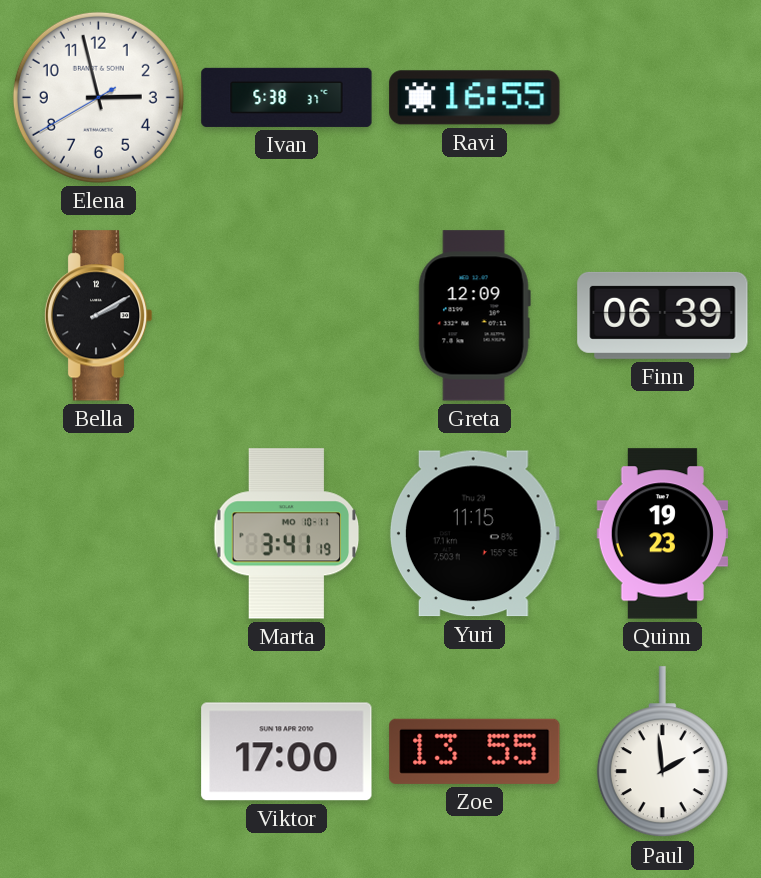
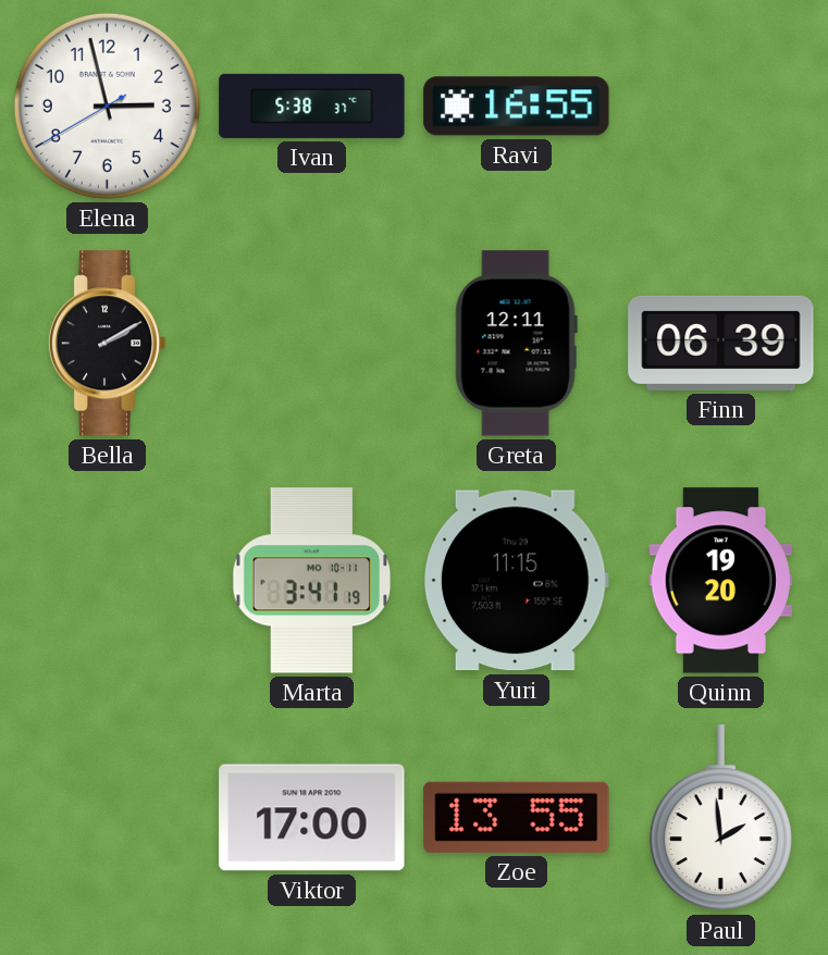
Greta: 12:09 -> 12:11 (516, 344)
Quinn: 19:23 -> 19:20 (720, 581)
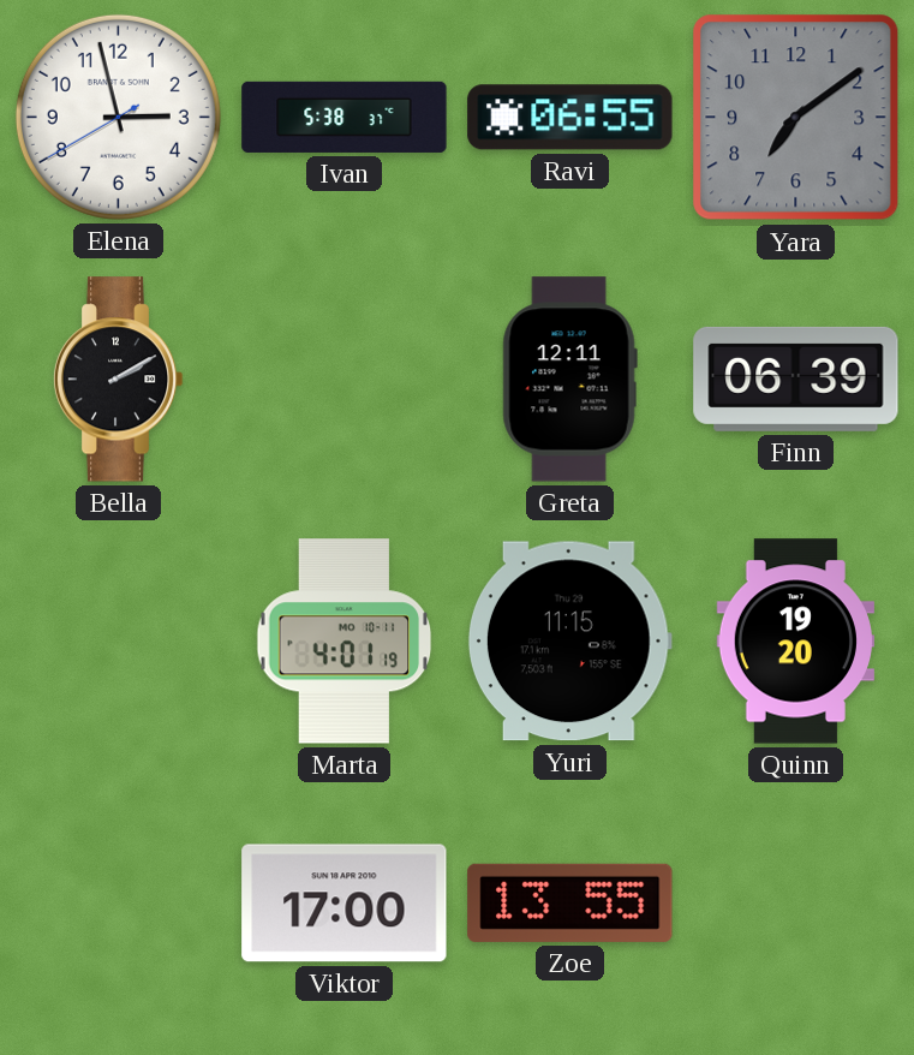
Ravi: 16:55 -> 06:55 (570, 118)
Yara: none -> 7:09 (796, 118)
Marta: 3:41 -> 4:01 (345, 642)
Paul: 1:59 -> none (720, 818)
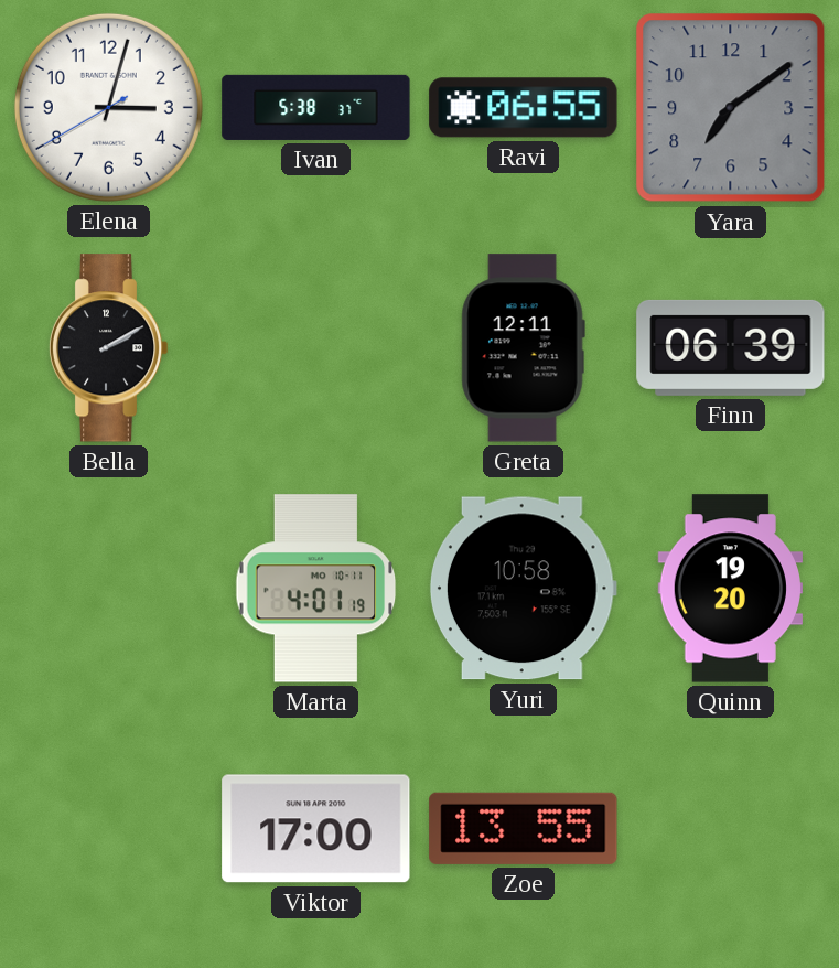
Elena: 2:57 -> 3:02 (108, 107)
Yuri: 11:15 -> 10:58 (523, 589)
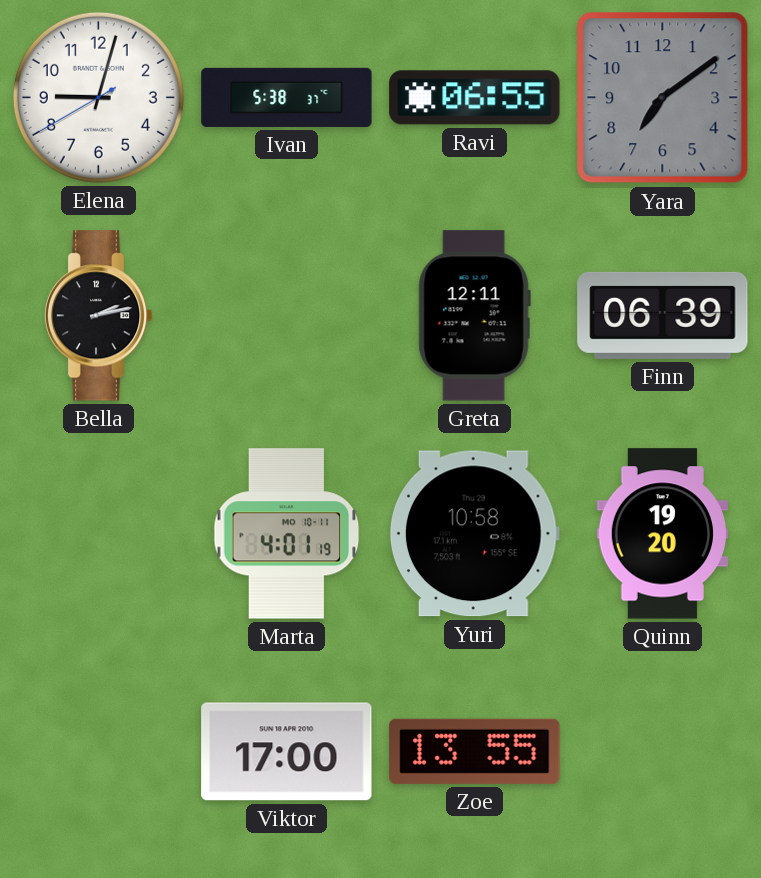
Elena: 3:02 -> 9:02 (98, 97)
Bella: 2:10 -> 2:13 (98, 316)
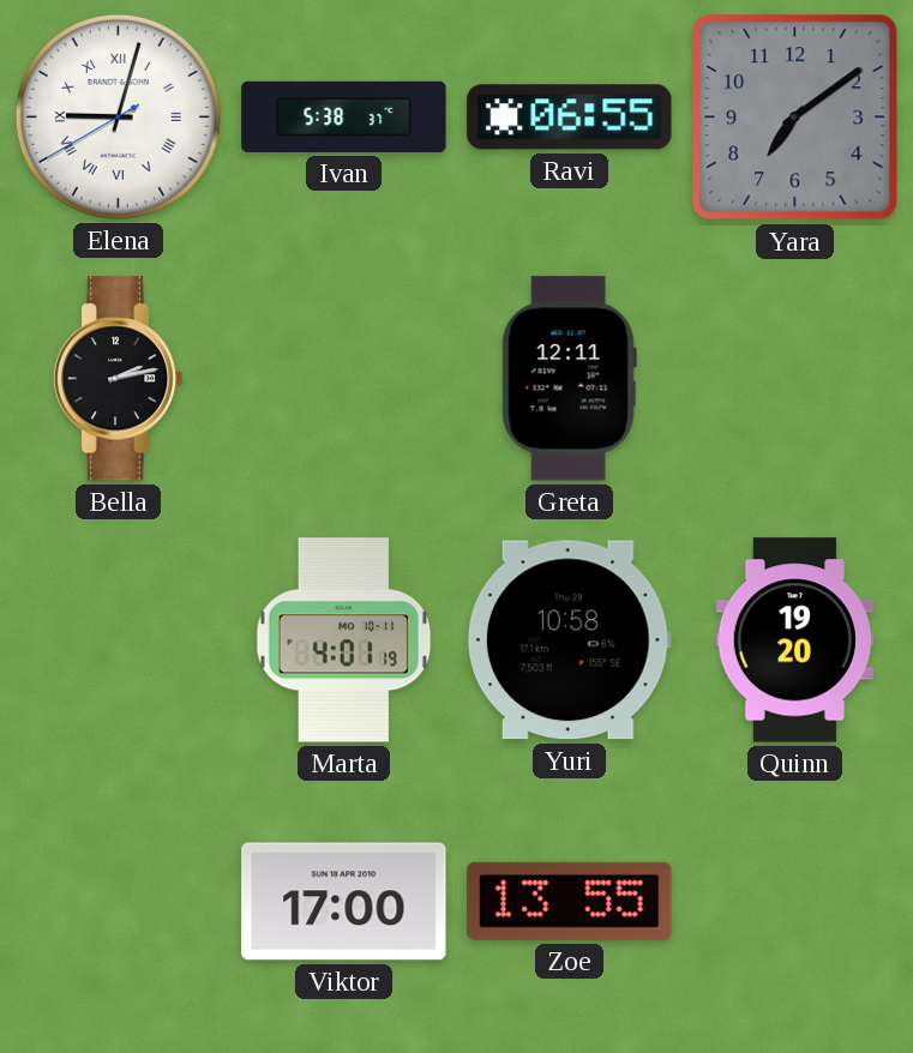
Elena numerals: Arabic -> Roman (118, 116)
Finn: 06:39 -> none (663, 315)
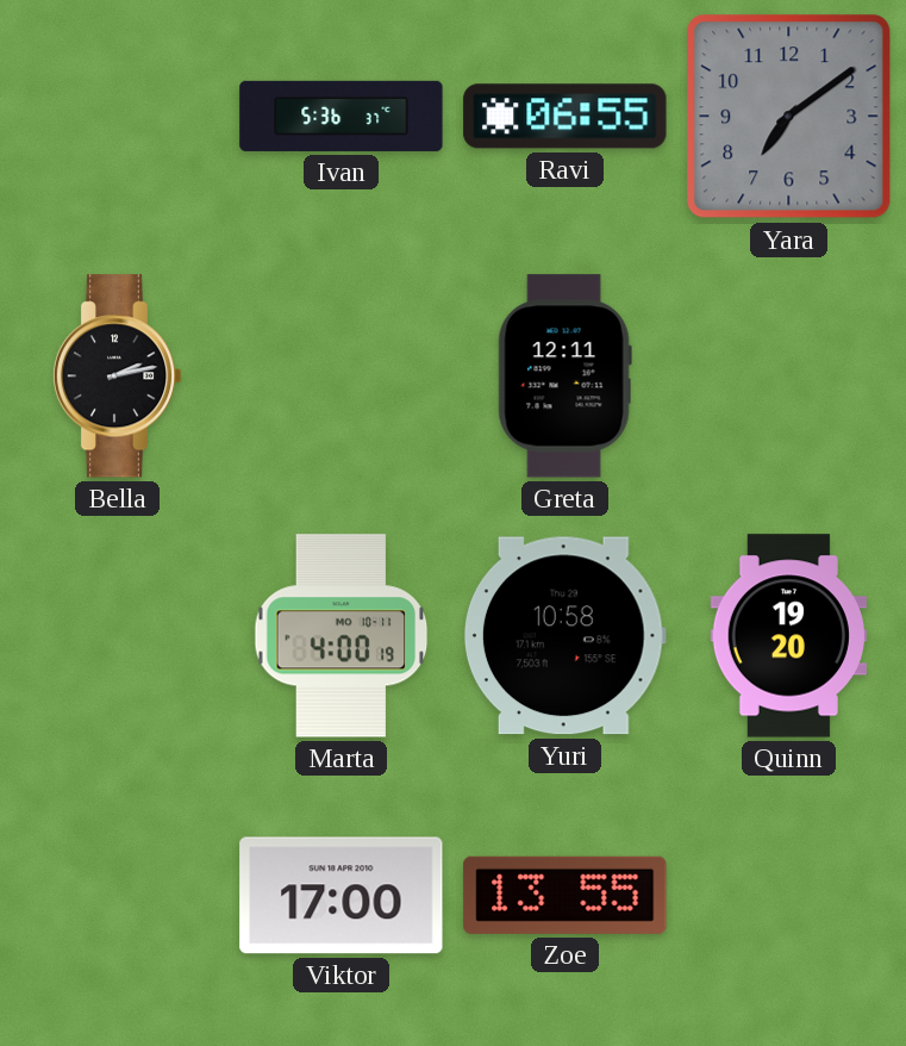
Elena: 9:02 -> none (118, 116)
Ivan: 5:38 -> 5:36 (342, 116)
Marta: 4:01 -> 4:00 (342, 636)
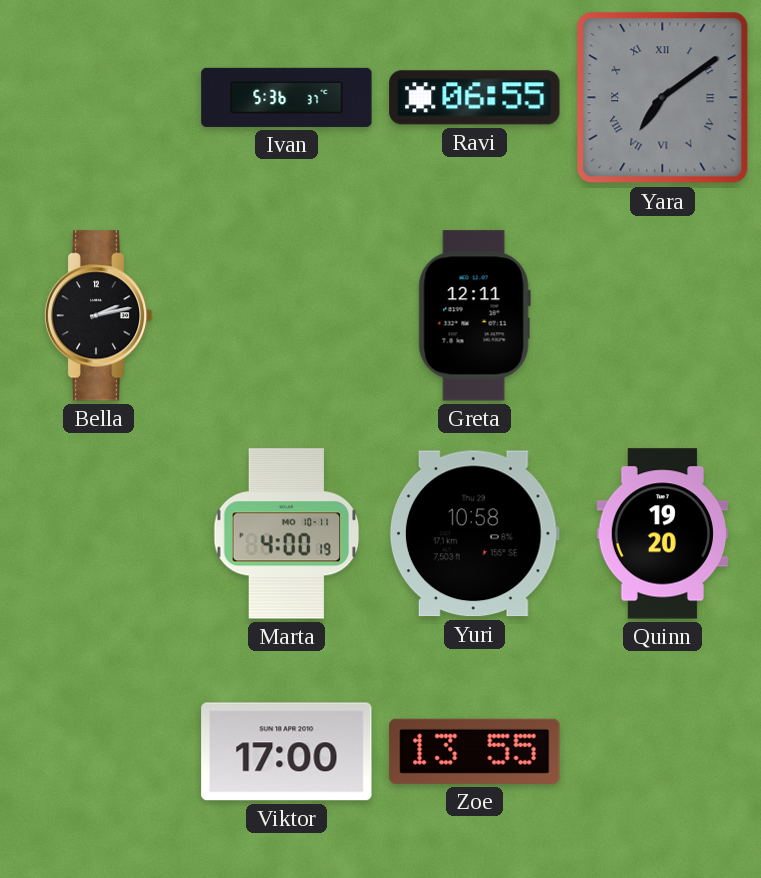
Yara numerals: Arabic -> Roman (663, 98)
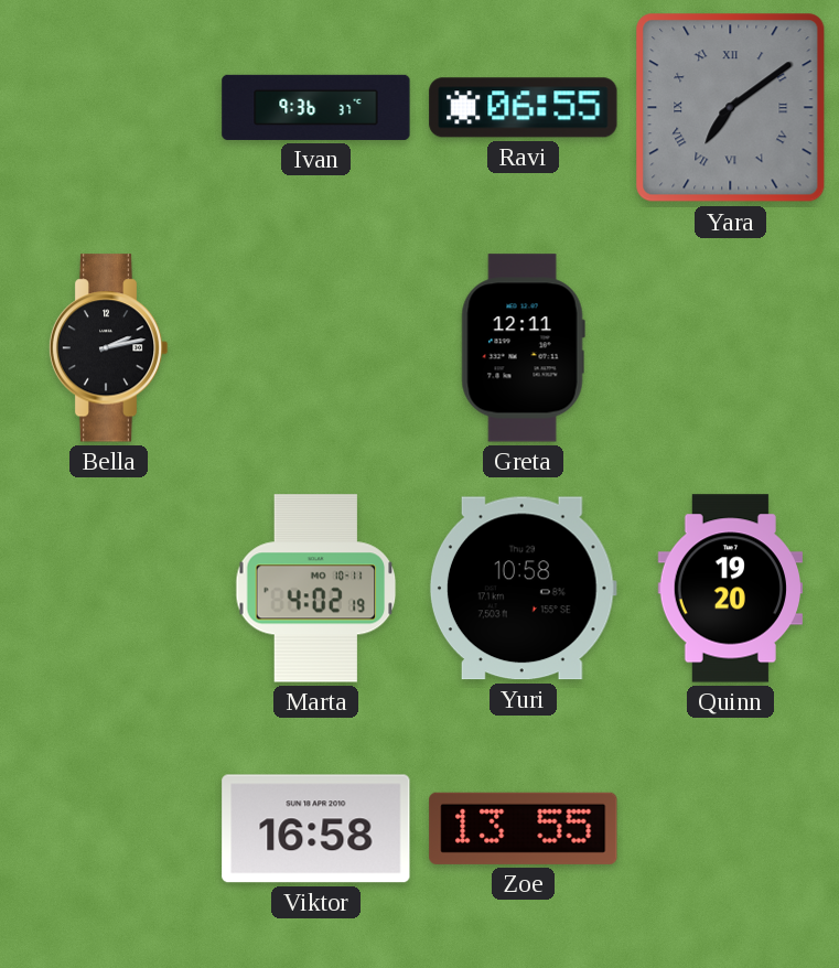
Ivan: 5:36 -> 9:36 (316, 107)
Marta: 4:00 -> 4:02 (316, 589)
Viktor: 17:00 -> 16:58 (316, 829)
